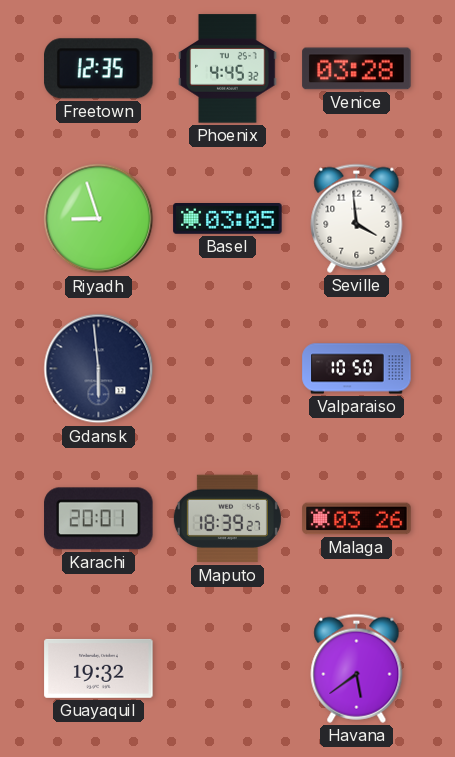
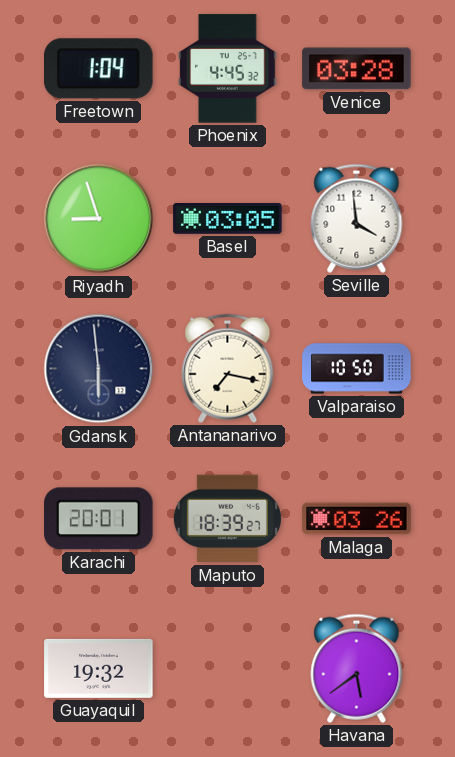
Freetown: 12:35 -> 1:04 (99, 69)
Antananarivo: none -> 7:17 (228, 368)
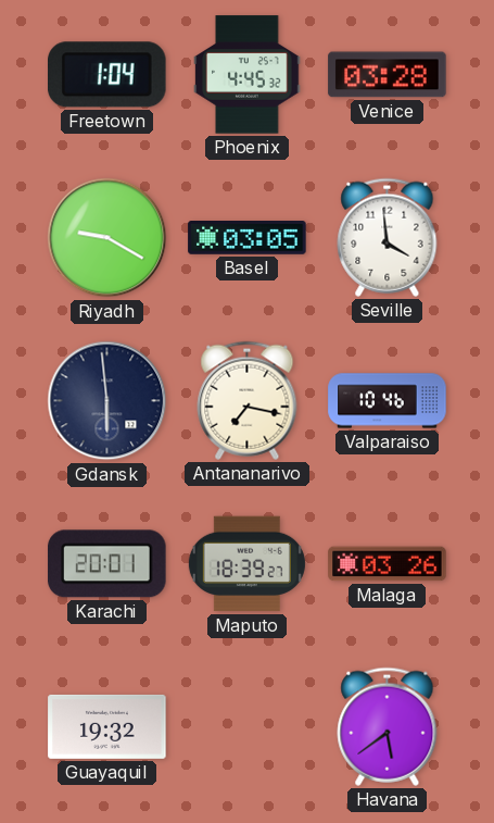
Riyadh: 8:57 -> 9:20 (107, 238)
Valparaiso: 10:50 -> 10:46 (388, 401)
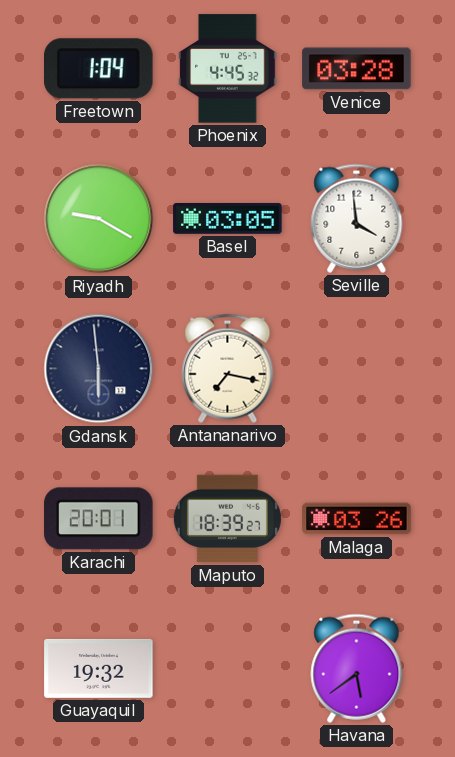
Valparaiso: 10:46 -> none (388, 401)
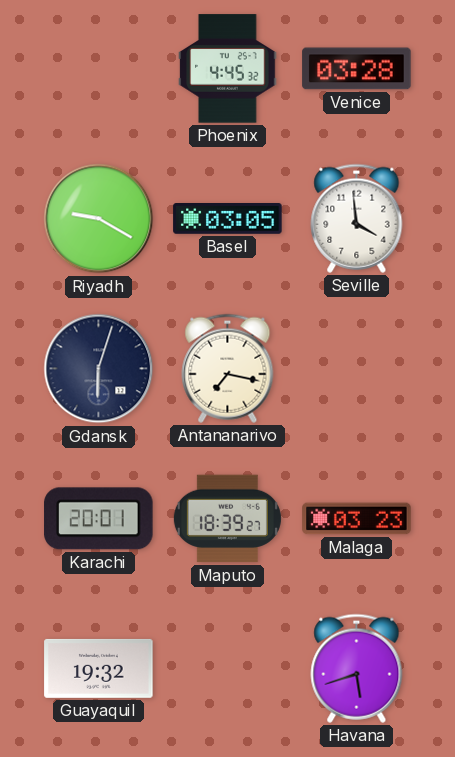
Freetown: 1:04 -> none (99, 69)
Gdansk: 5:59 -> 6:03 (99, 369)
Malaga: 03:26 -> 03:23 (357, 519)
Havana: 5:39 -> 5:42 (357, 668)
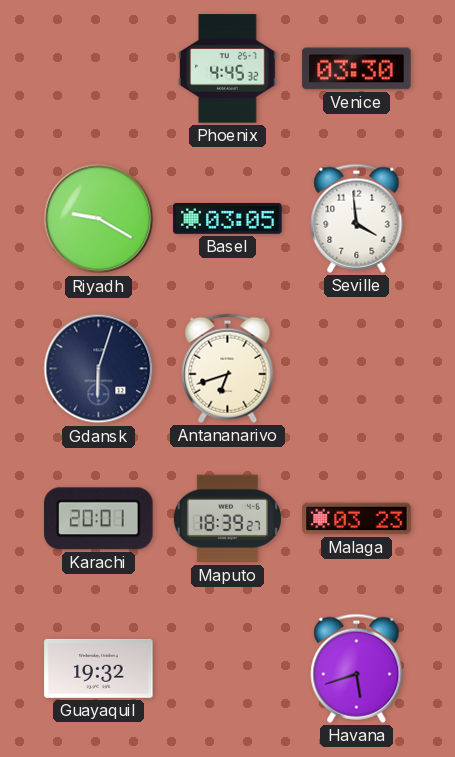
Venice: 03:28 -> 03:30 (357, 69)
Antananarivo: 7:17 -> 6:42 (228, 368)
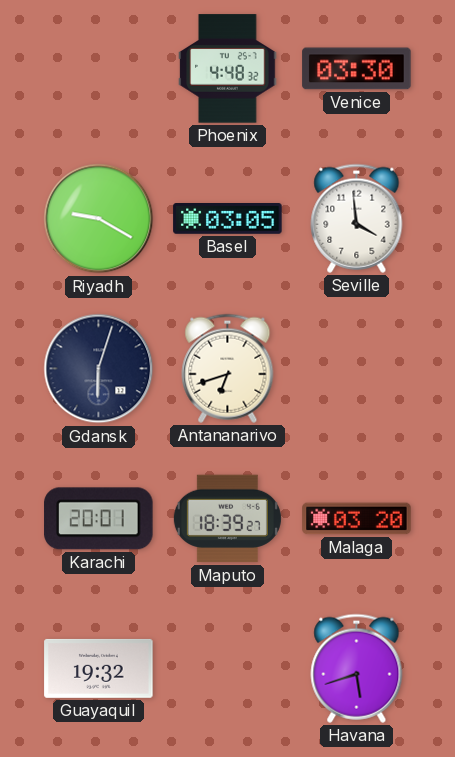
Phoenix: 4:45 -> 4:48 (228, 69)
Malaga: 03:23 -> 03:20 (357, 519)
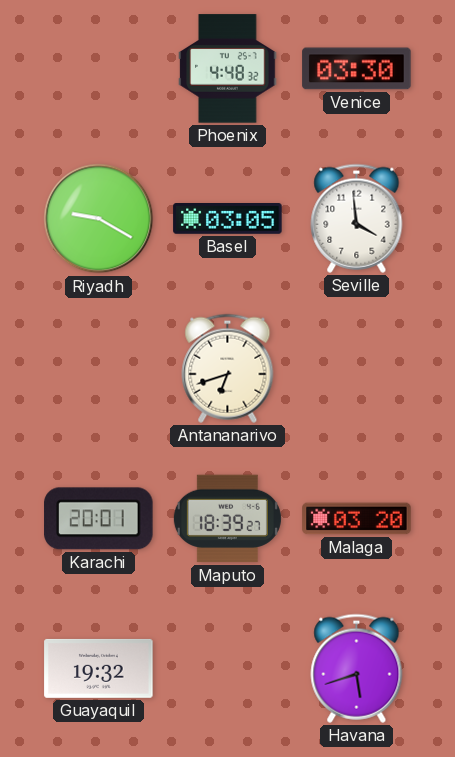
Gdansk: 6:03 -> none (99, 369)
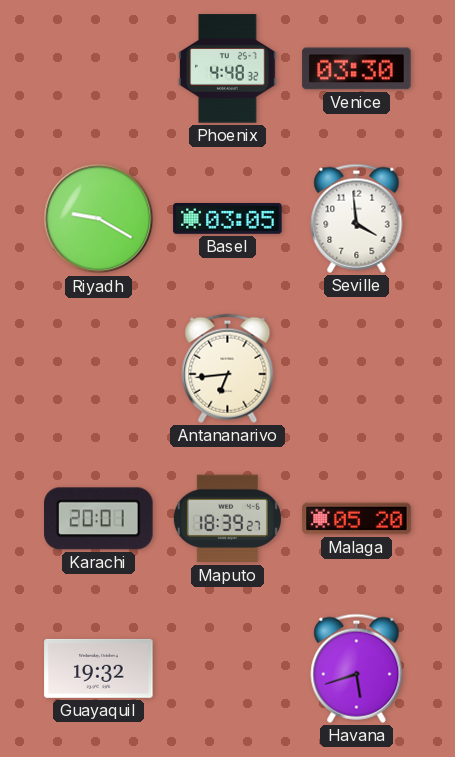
Antananarivo: 6:42 -> 6:44 (228, 368)
Malaga: 03:20 -> 05:20 (357, 519)
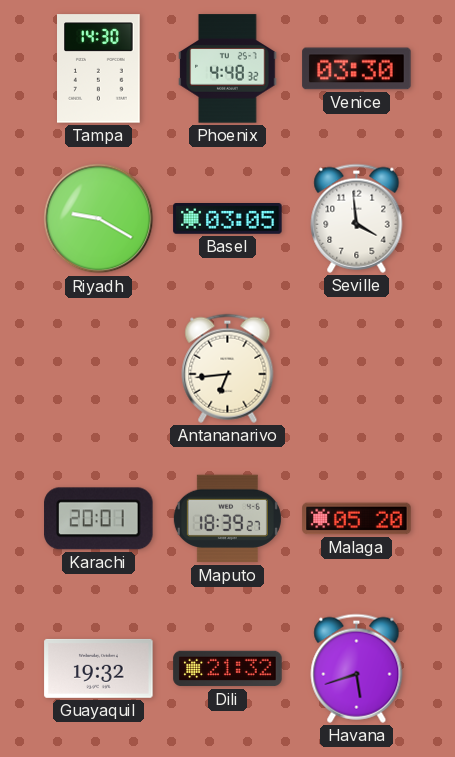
Tampa: none -> 14:30 (99, 69)
Dili: none -> 21:32 (228, 669)
